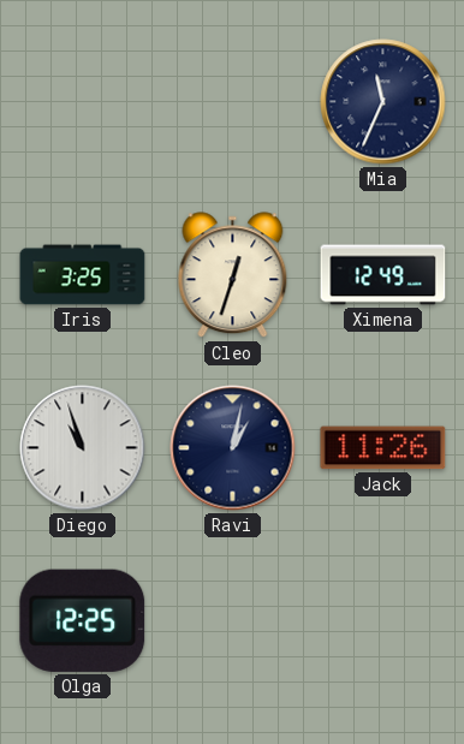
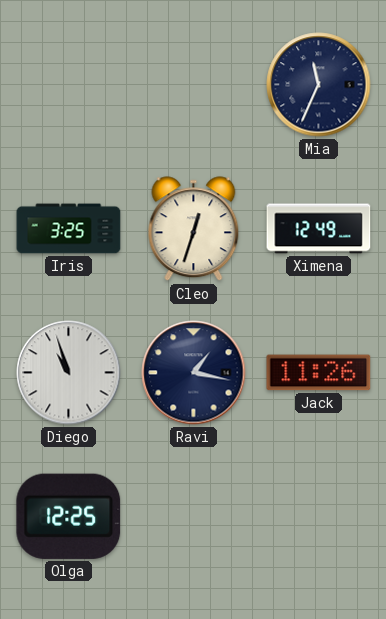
Ravi: 1:02 -> 1:17 (194, 373)
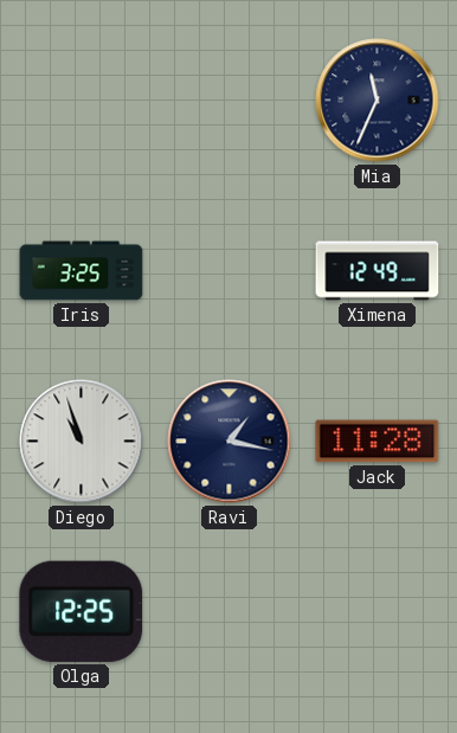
Cleo: 12:33 -> none (194, 229)
Jack: 11:26 -> 11:28 (378, 442)
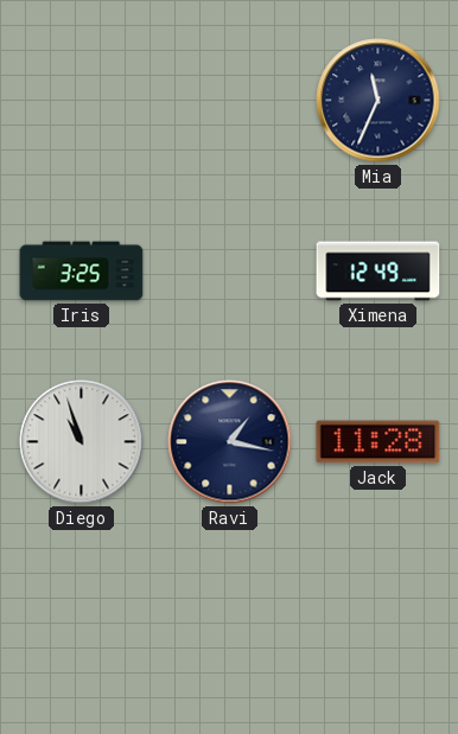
Olga: 12:25 -> none (82, 611)
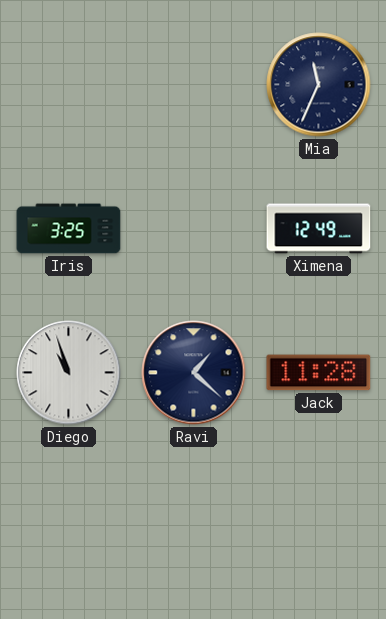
Ravi: 1:17 -> 1:22 (194, 373)
